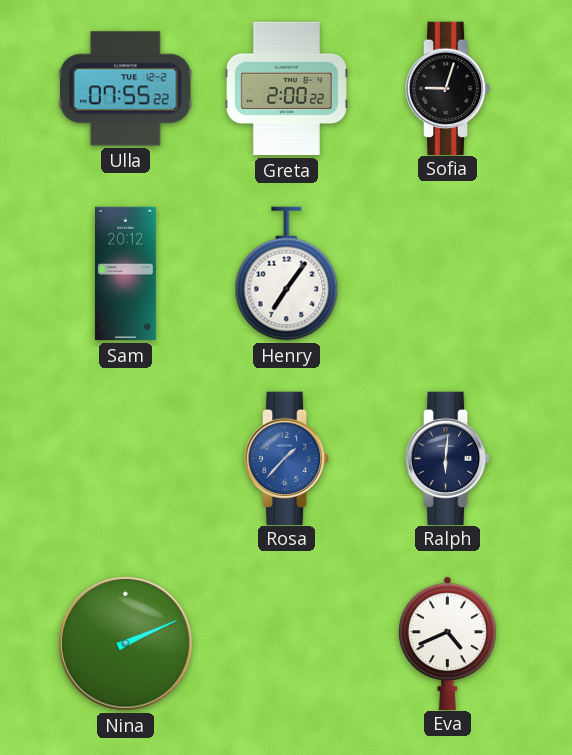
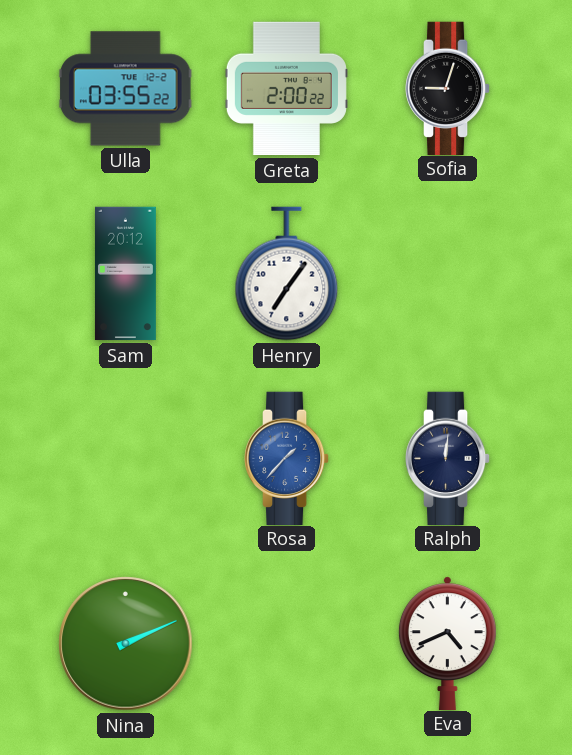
Ulla: 07:55 -> 03:55 (125, 89)
Ralph: 6:01 -> 12:01 (448, 458)
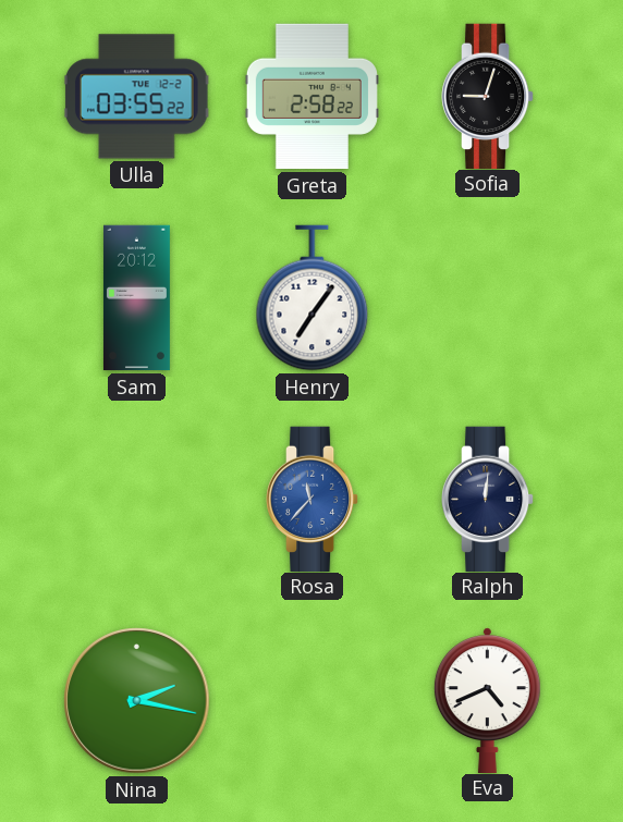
Greta: 2:00 -> 2:58 (311, 97)
Rosa: 1:37 -> 11:37 (313, 499)
Nina: 2:11 -> 2:17 (137, 701)
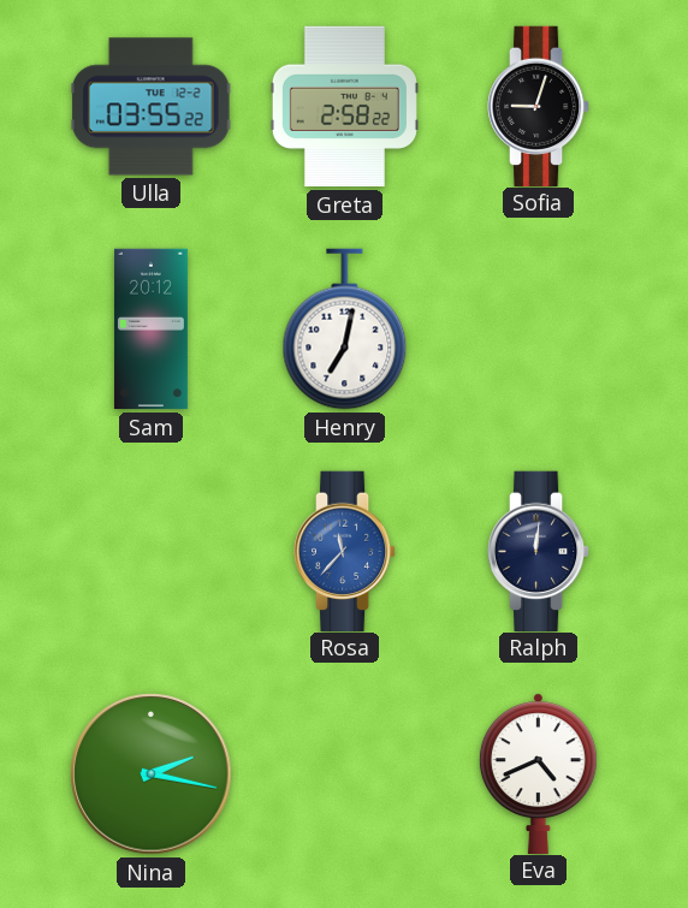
Henry: 7:06 -> 7:02 (345, 330)
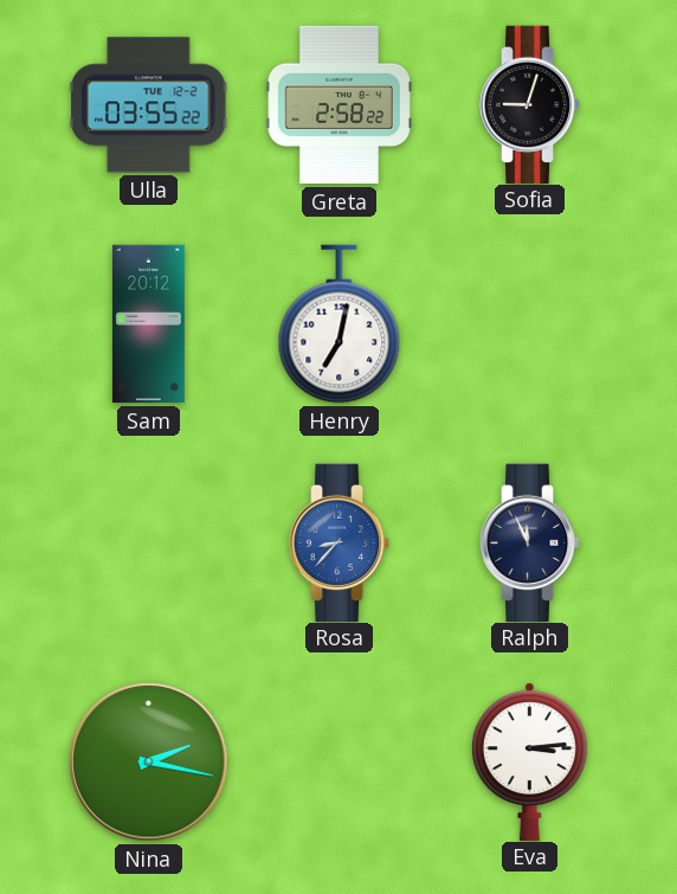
Rosa: 11:37 -> 8:37 (340, 542)
Ralph: 12:01 -> 11:56 (530, 542)
Eva: 4:41 -> 3:14 (529, 761)
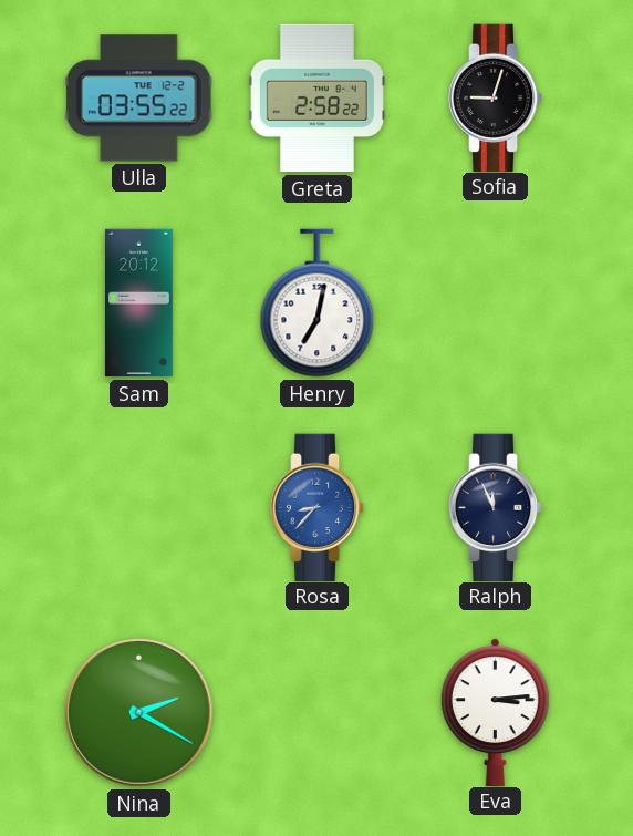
Nina: 2:17 -> 2:20 (139, 713)
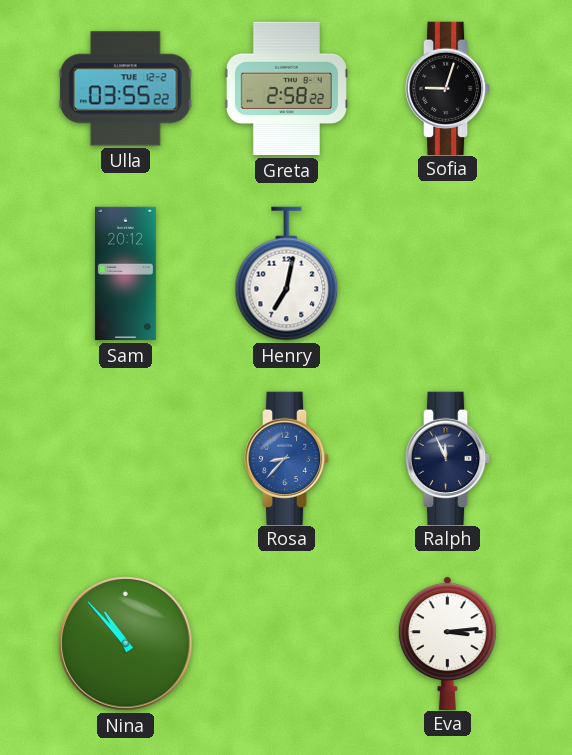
Nina: 2:20 -> 10:53 (126, 644)
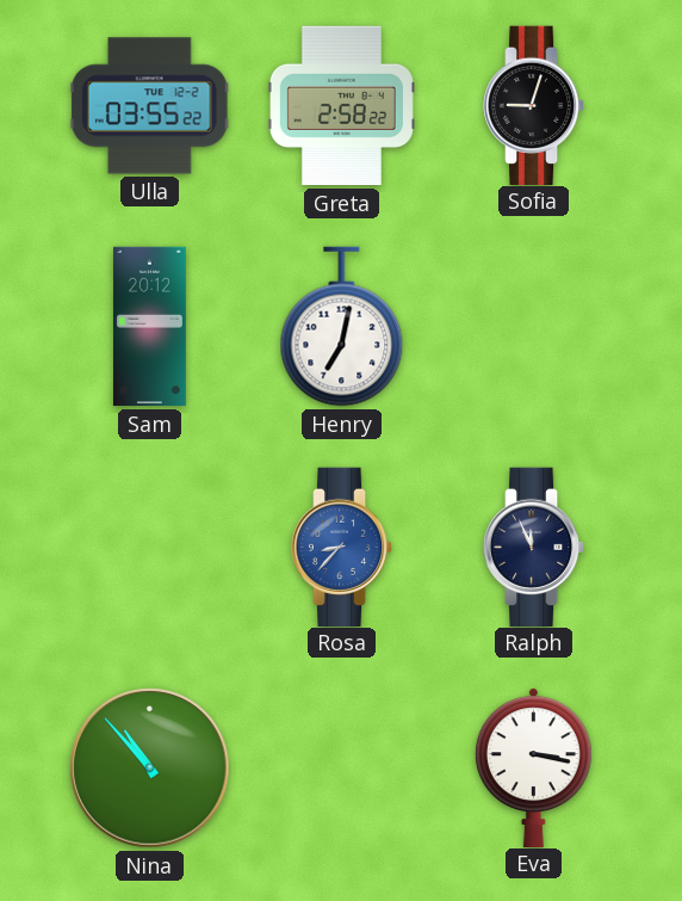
Eva: 3:14 -> 3:17 (533, 767)
